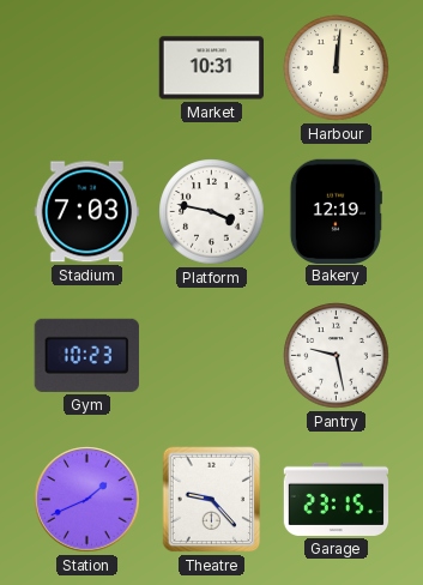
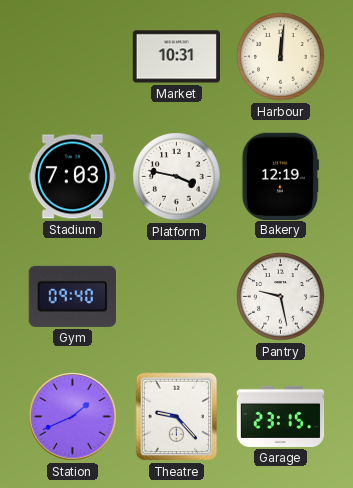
Gym: 10:23 -> 09:40 (72, 296)
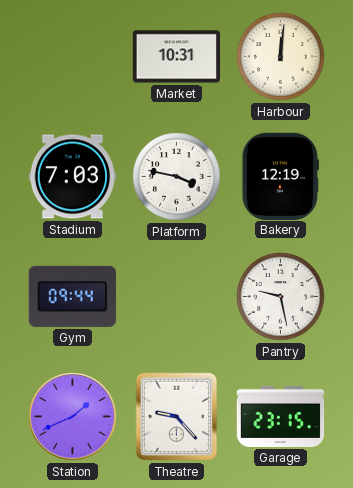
Gym: 09:40 -> 09:44 (72, 296)
